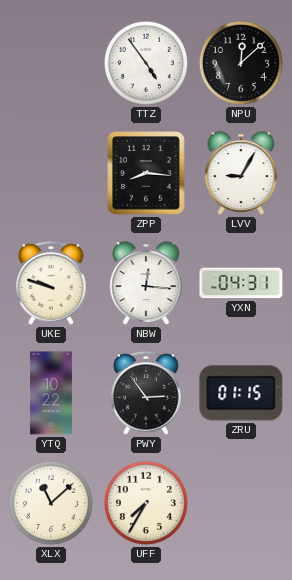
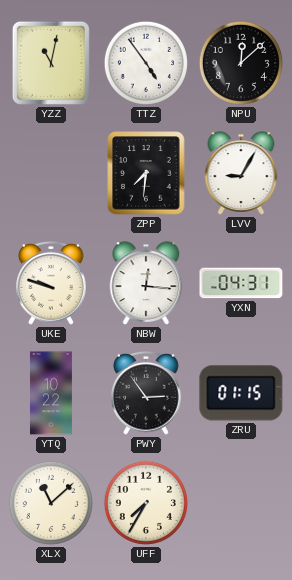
YZZ: none -> 11:02 (51, 63)
ZPP: 8:16 -> 7:31 (146, 173)
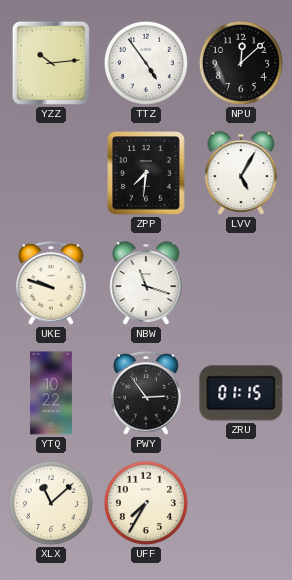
YZZ: 11:02 -> 10:14 (51, 63)
LVV: 9:05 -> 5:05 (241, 173)
NBW: 12:16 -> 11:18 (146, 283)
YXN: 04:31 -> none (241, 283)
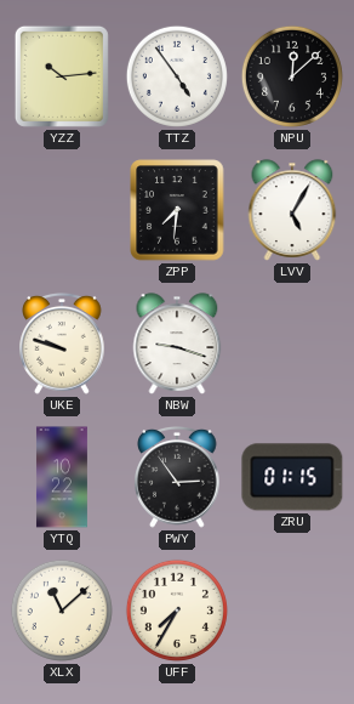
NBW: 11:18 -> 9:18 (177, 344)
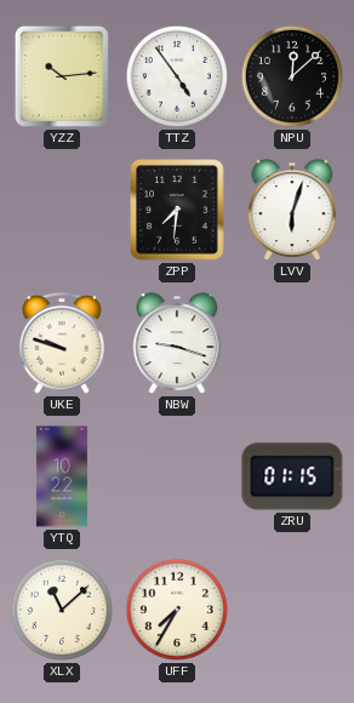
LVV: 5:05 -> 6:03 (292, 210)
PWY: 2:54 -> none (177, 478)
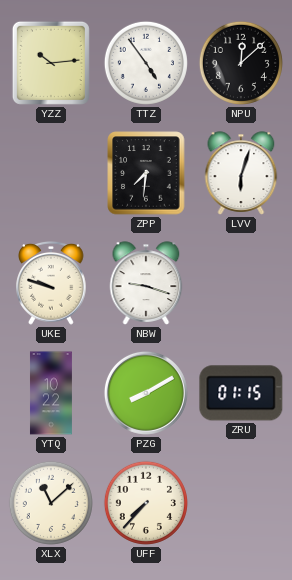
PZG: none -> 8:10 (146, 393)
UFF: 7:35 -> 7:37 (146, 503)
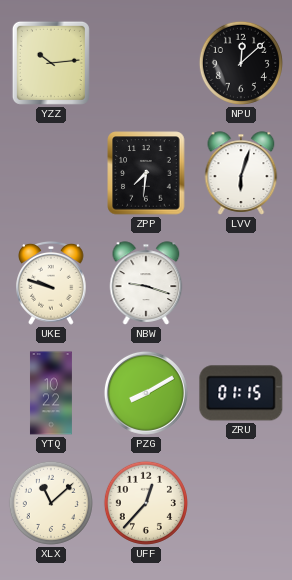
TTZ: 4:54 -> none (146, 63)
UFF: 7:37 -> 12:37 (146, 503)
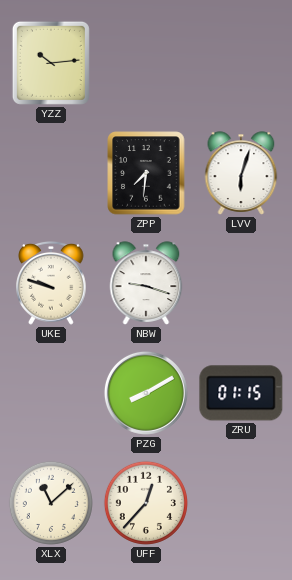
NPU: 12:08 -> none (241, 63)
YTQ: 10:22 -> none (51, 393)
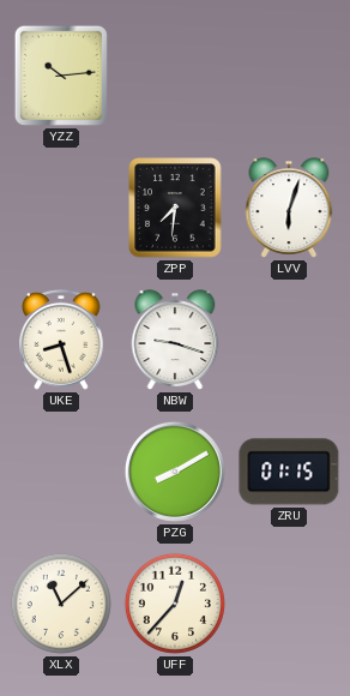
UKE: 9:48 -> 8:27 (61, 341)
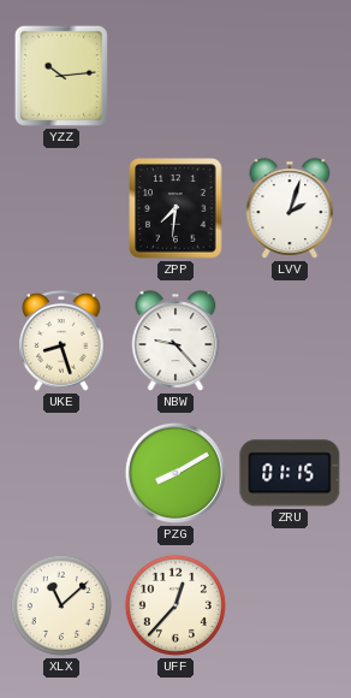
LVV: 6:03 -> 2:03 (290, 208)
NBW: 9:18 -> 9:23 (175, 341)
